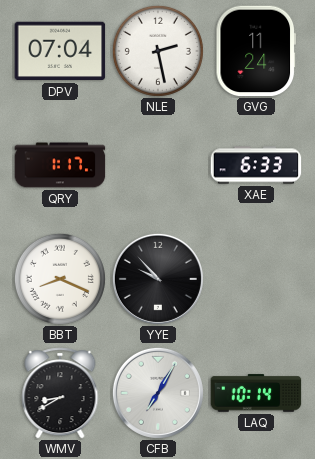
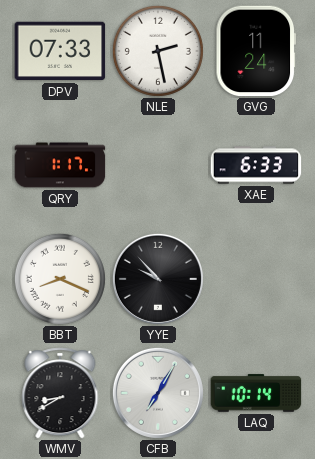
DPV: 07:04 -> 07:33 (60, 51)
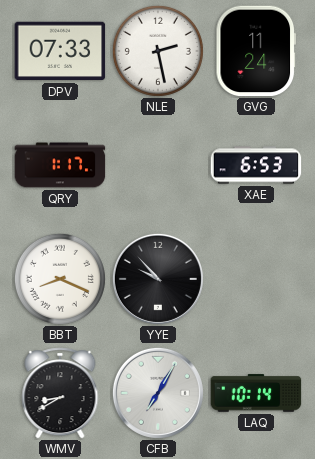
XAE: 6:33 -> 6:53 (256, 165)
